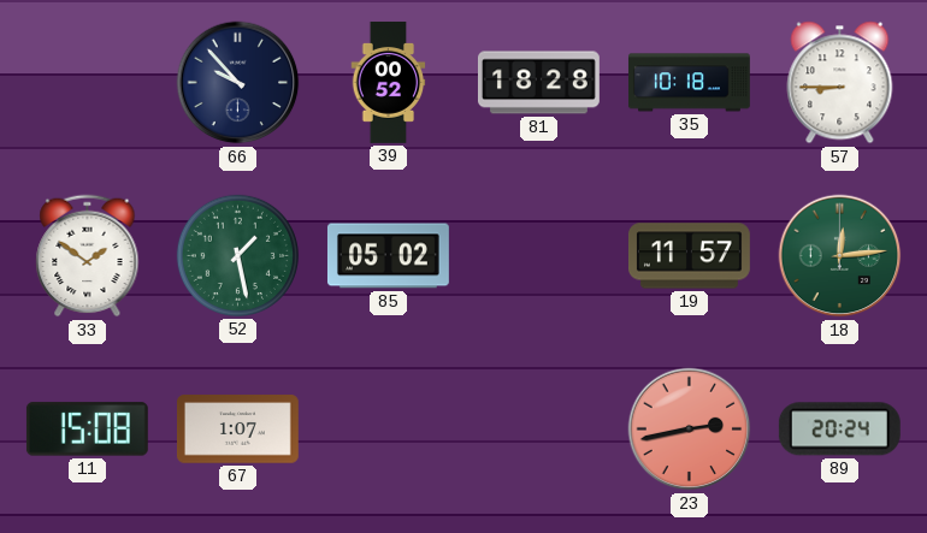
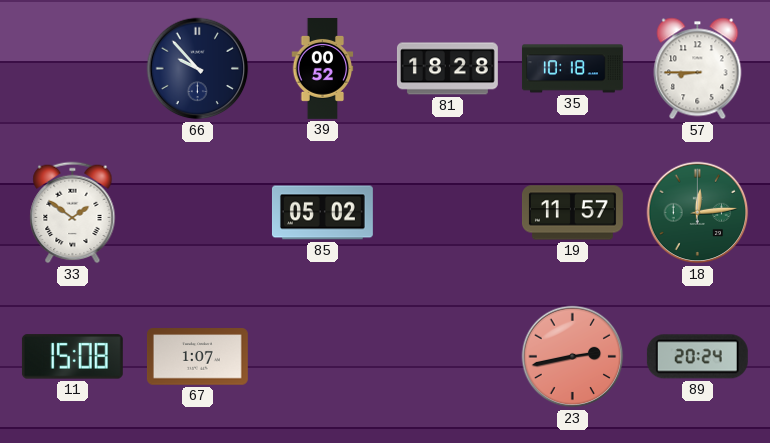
52: 1:28 -> none (237, 255)
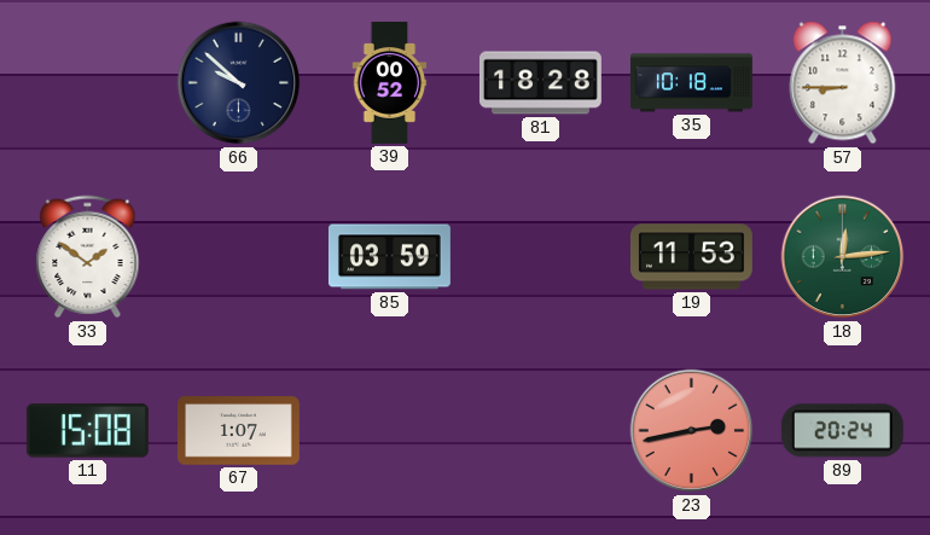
66: 9:53 -> 9:52 (239, 83)
85: 05:02 -> 03:59 (389, 257)
19: 11:57 -> 11:53 (691, 257)
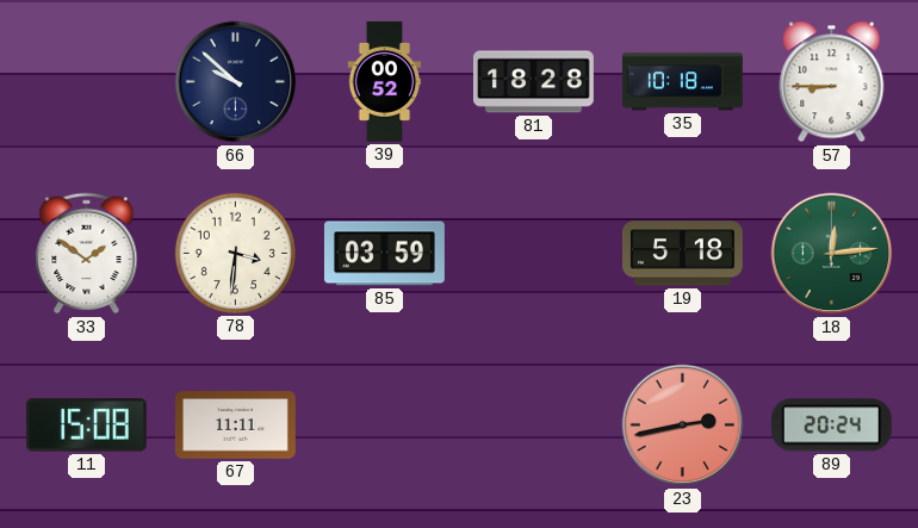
78: none -> 3:31 (235, 253)
19: 11:53 -> 5:18 (682, 254)
67: 1:07 -> 11:11 (235, 425)
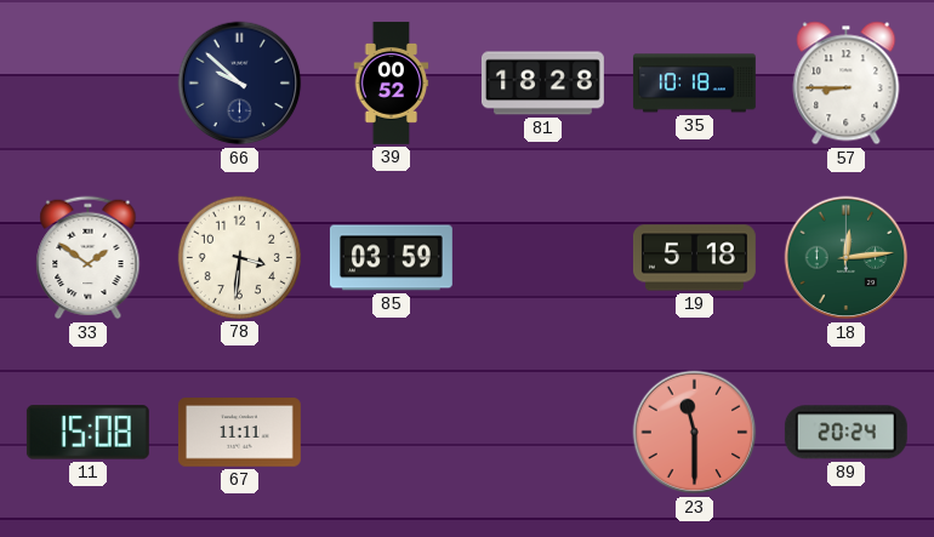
23: 2:43 -> 11:30 (695, 433)
